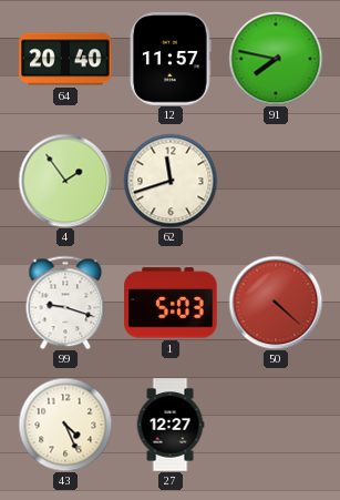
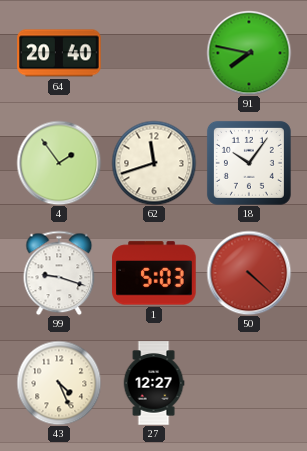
12: 11:57 -> none (172, 59)
18: none -> 10:06 (249, 163)
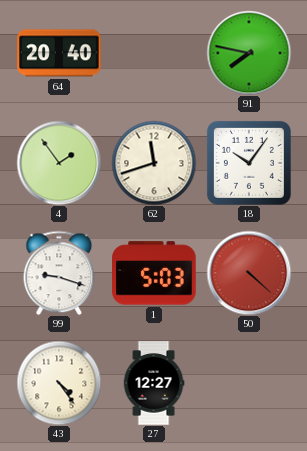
43: 4:26 -> 4:24 (59, 383)
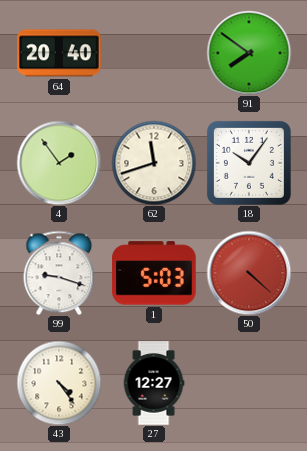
91: 7:47 -> 7:51 (249, 53)
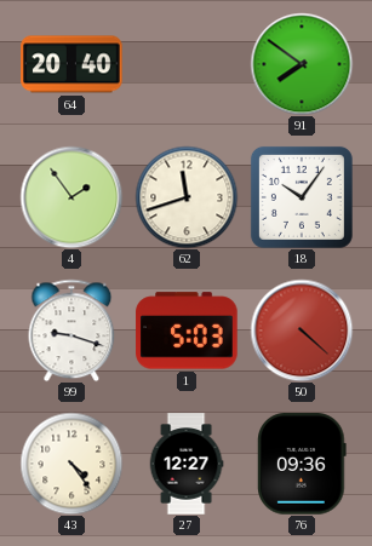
76: none -> 09:36 (302, 464)
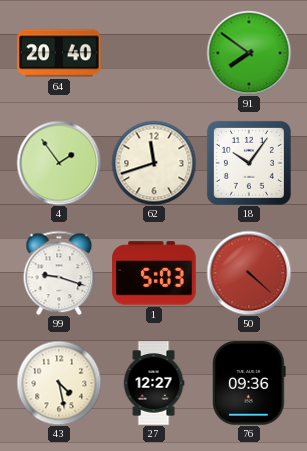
43: 4:24 -> 4:28 (59, 383)
